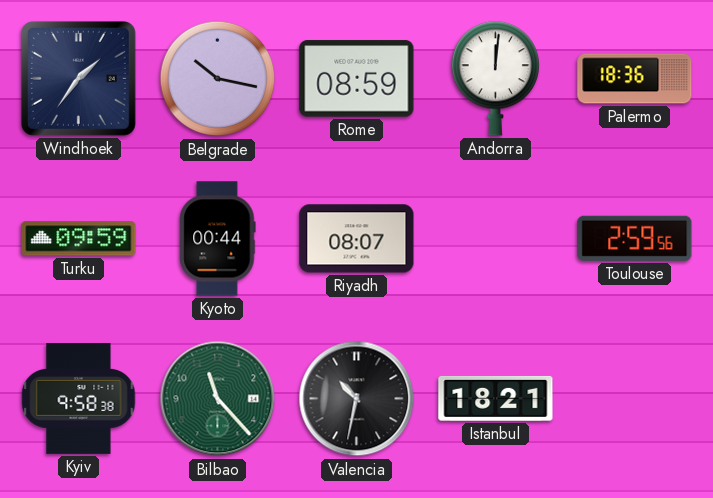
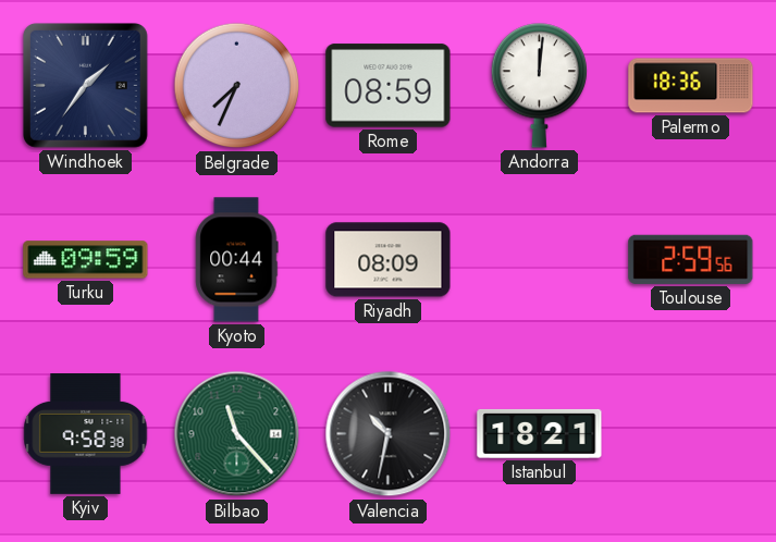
Belgrade: 10:17 -> 7:34 (237, 86)
Riyadh: 08:07 -> 08:09 (389, 260)
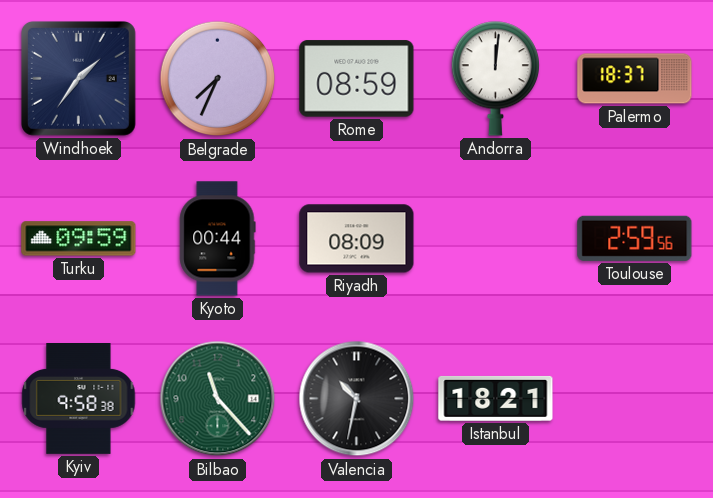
Palermo: 18:36 -> 18:37 (635, 79)
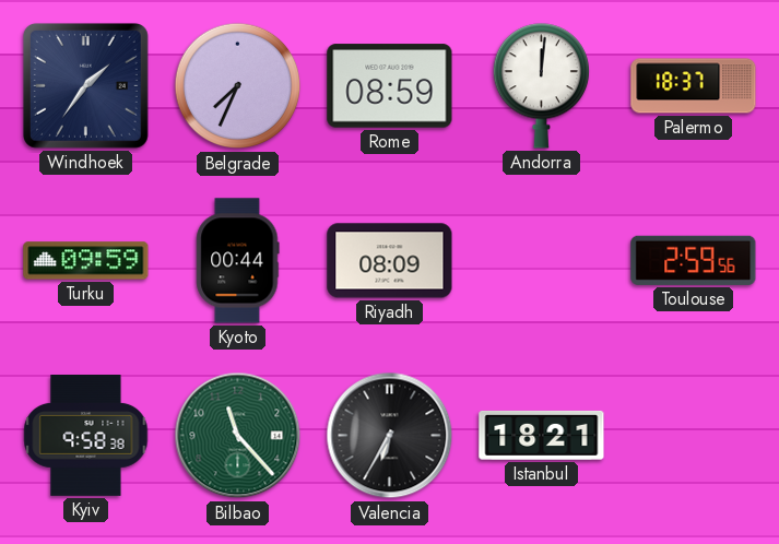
Valencia: 10:32 -> 6:35 (390, 436)
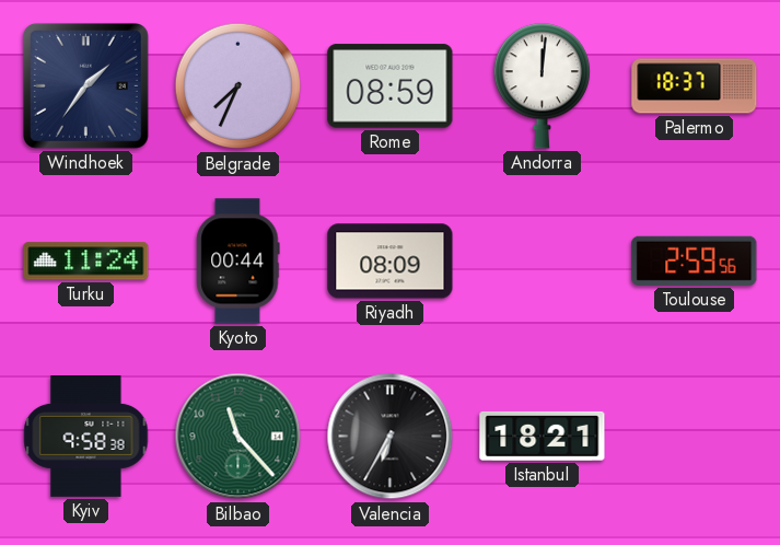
Turku: 09:59 -> 11:24 (86, 262)
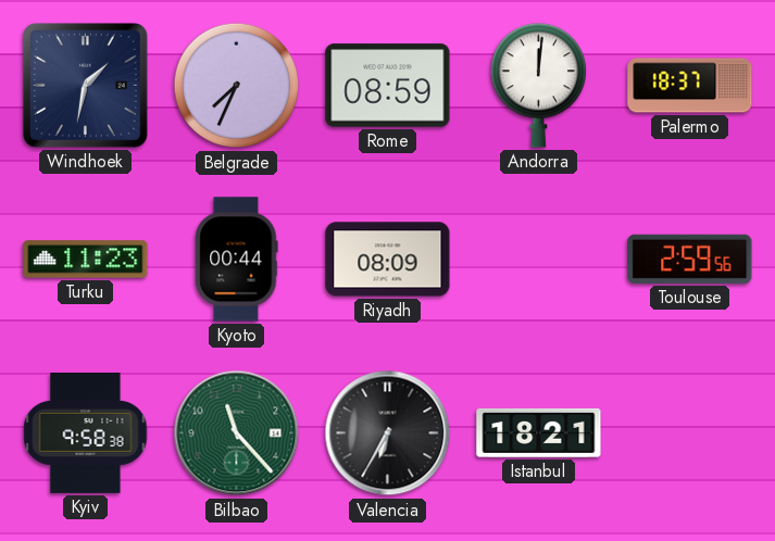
Windhoek: 1:36 -> 1:32 (85, 85)
Turku: 11:24 -> 11:23 (86, 260)
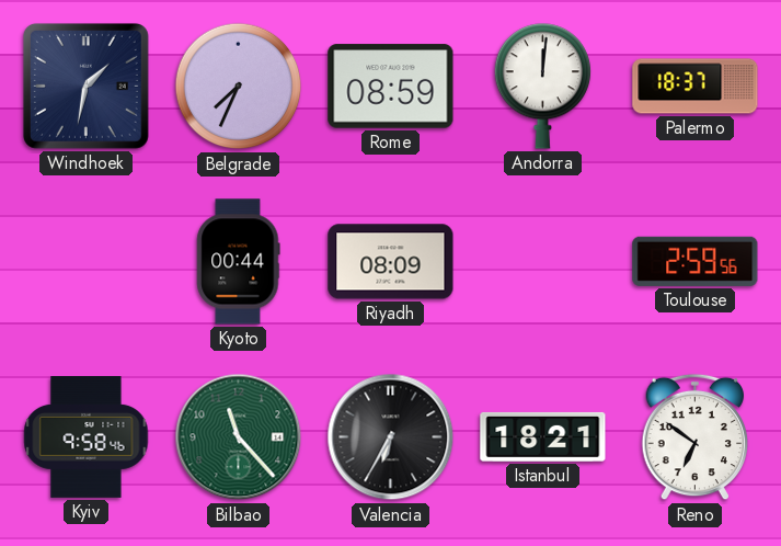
Turku: 11:23 -> none (86, 260)
Kyiv: 9:58:38 -> 9:58:46 (87, 437)
Reno: none -> 6:51 (694, 437)
